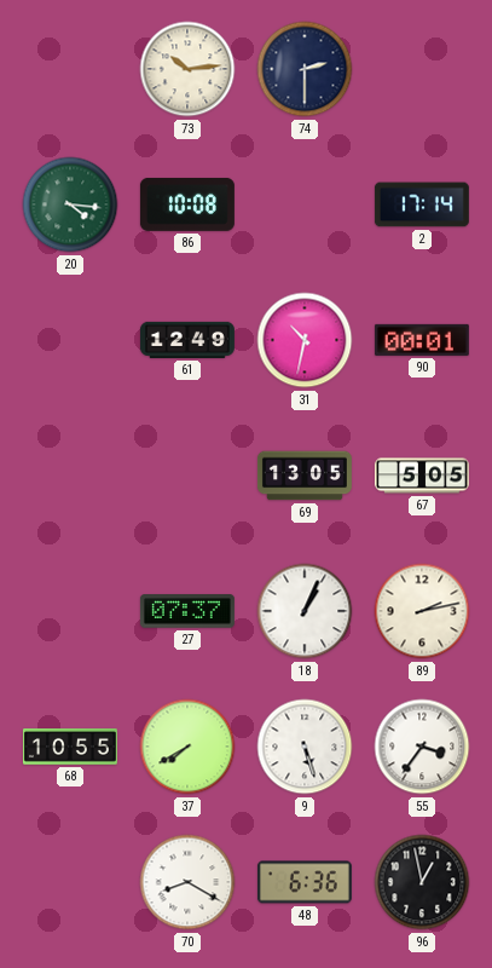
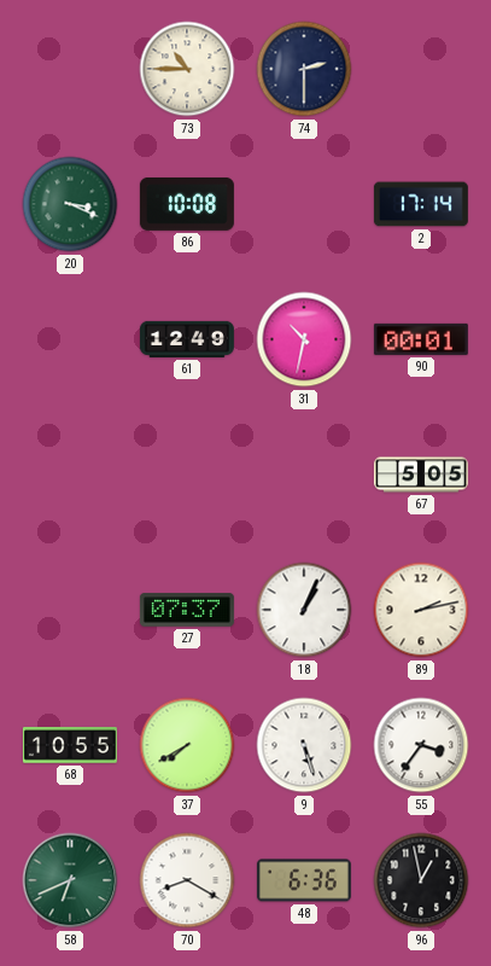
73: 10:14 -> 10:45 (187, 69)
20: 4:16 -> 3:19 (70, 204)
69: 13:05 -> none (305, 476)
58: none -> 6:41 (70, 880)
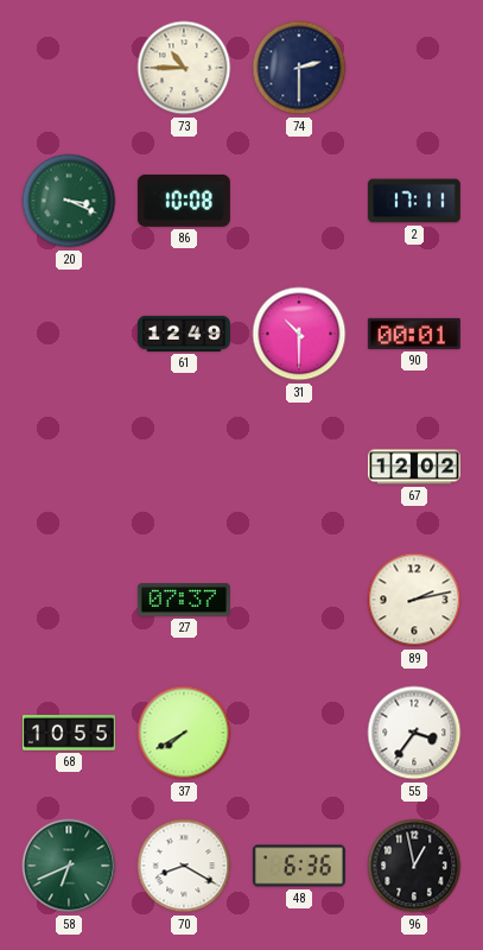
2: 17:14 -> 17:11 (414, 201)
31: 10:32 -> 10:30 (299, 334)
67: 5:05 -> 12:02 (414, 467)
18: 1:04 -> none (304, 610)
9: 5:27 -> none (304, 745)
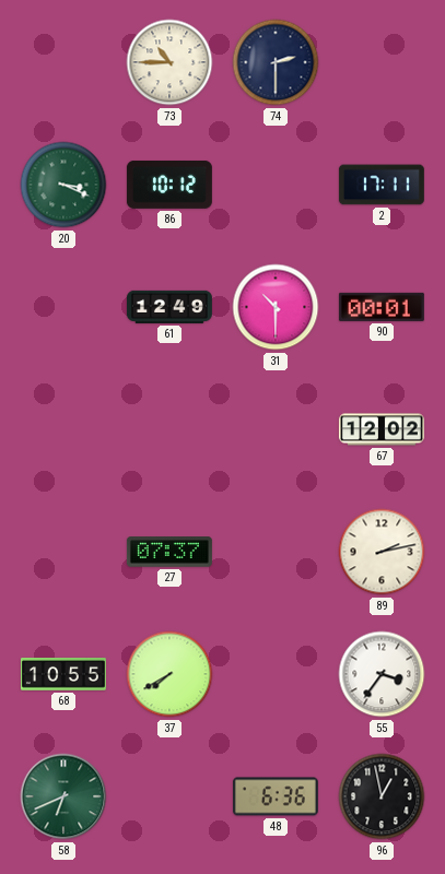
86: 10:08 -> 10:12 (169, 185)
70: 8:20 -> none (184, 866)
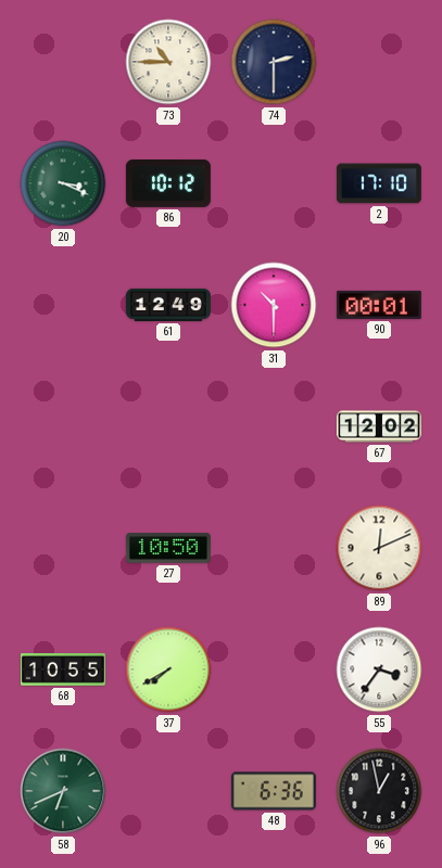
2: 17:11 -> 17:10 (379, 183)
27: 07:37 -> 10:50 (168, 548)
89: 2:13 -> 12:11 (379, 548)
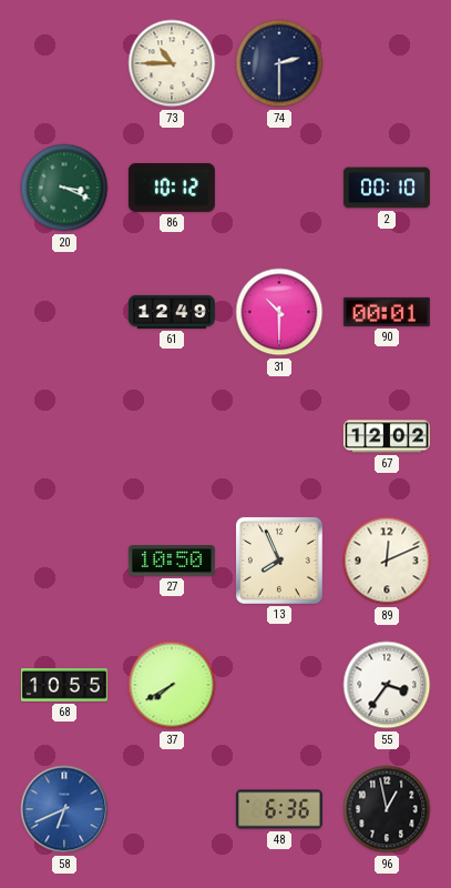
2: 17:10 -> 00:10 (387, 188)
13: none -> 7:56 (279, 561)
58 dial: green -> blue (64, 809)
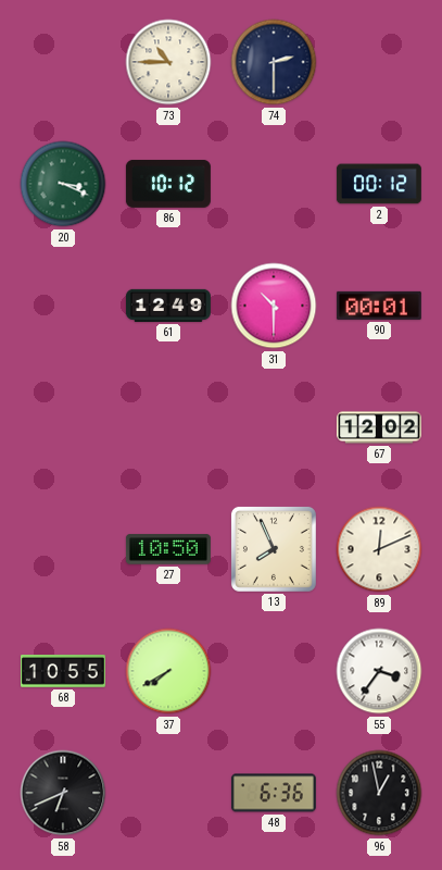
2: 00:10 -> 00:12 (379, 184)
58 dial: blue -> black (63, 793)
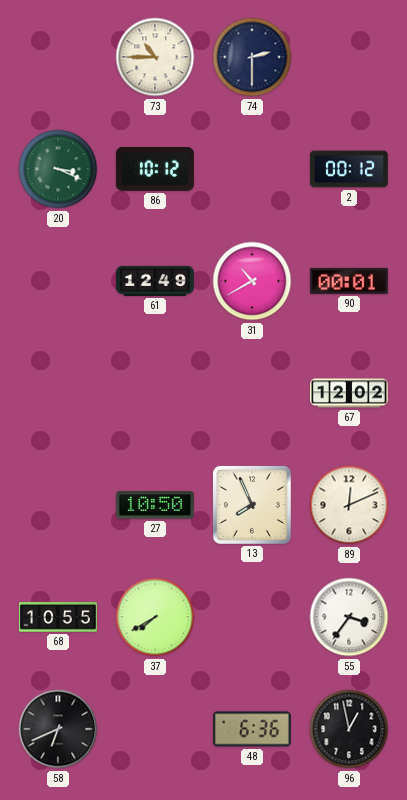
31: 10:30 -> 10:40 (252, 281)
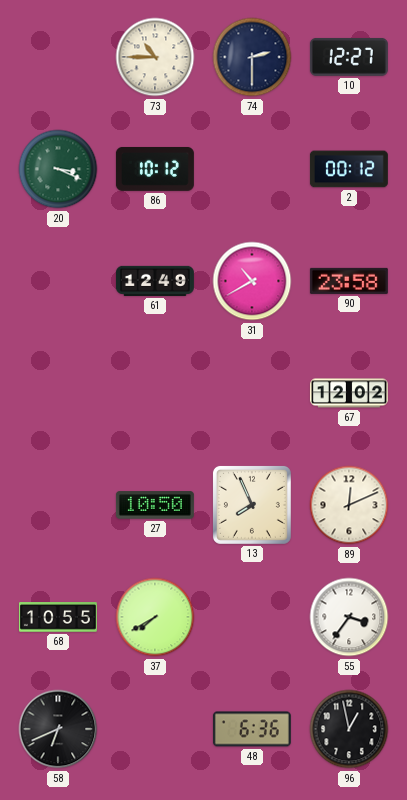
10: none -> 12:27 (349, 57)
90: 00:01 -> 23:58 (349, 281)
